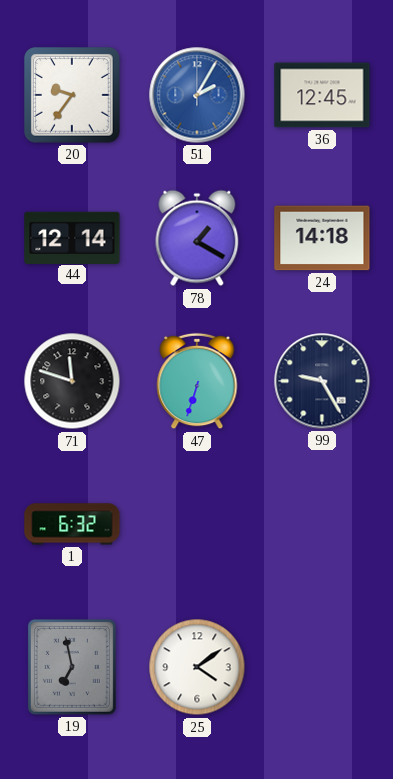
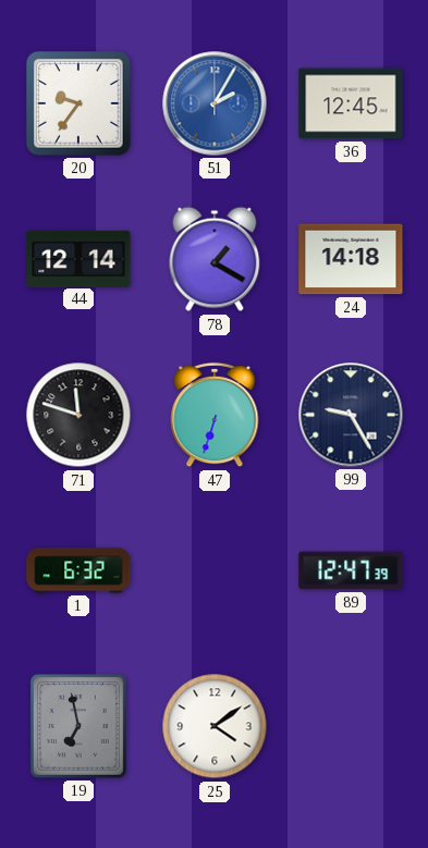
89: none -> 12:47 (351, 570)
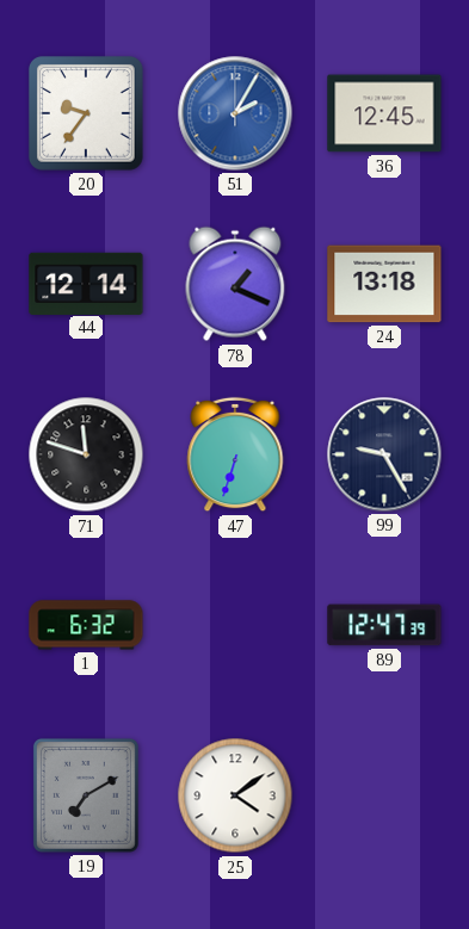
78: 1:20 -> 1:19 (235, 284)
24: 14:18 -> 13:18 (384, 284)
19: 6:58 -> 7:10 (86, 795)
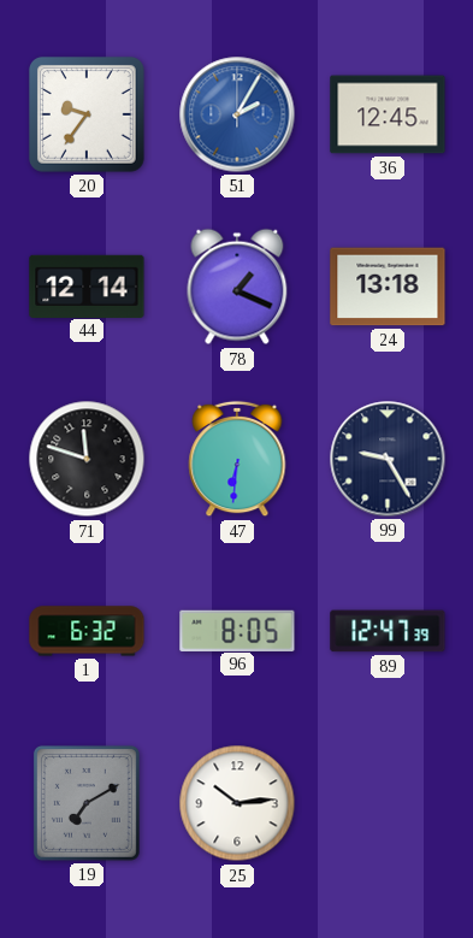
47: 6:33 -> 6:31 (237, 459)
96: none -> 8:05 (237, 630)
25: 4:09 -> 10:14 (237, 803)
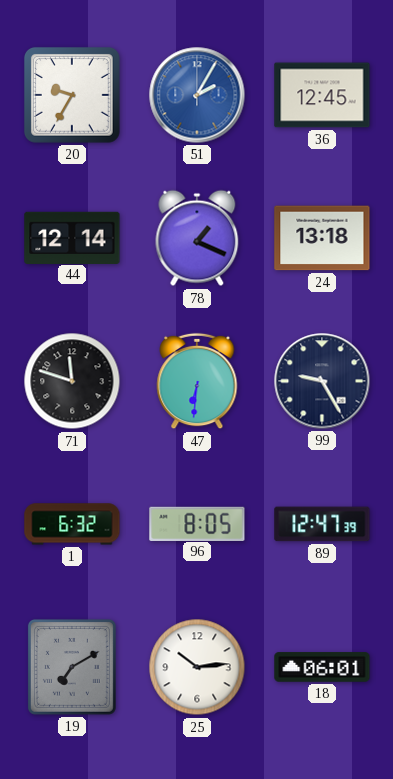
20: 9:36 -> 9:35 (72, 95)
18: none -> 06:01 (322, 667)
